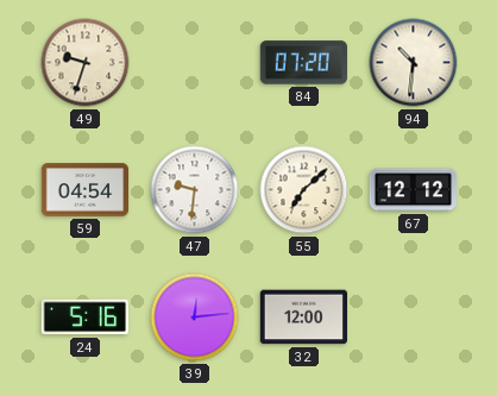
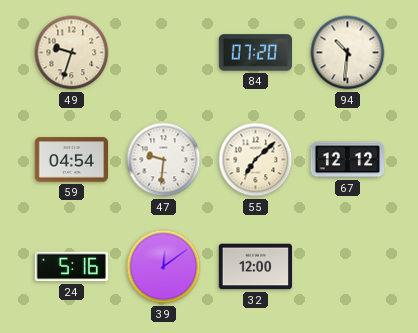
39: 12:14 -> 12:09 (164, 267)
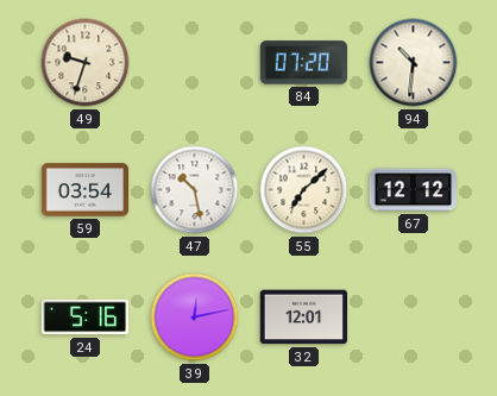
59: 04:54 -> 03:54 (86, 190)
47: 9:31 -> 10:28 (195, 190)
39: 12:09 -> 12:13 (195, 318)
32: 12:00 -> 12:01 (303, 318)
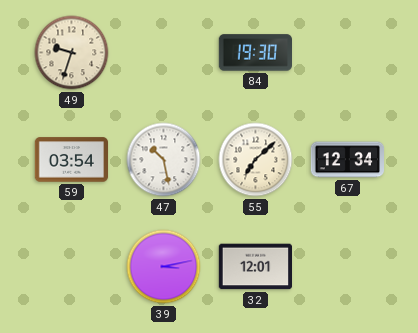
84: 07:20 -> 19:30 (255, 53)
94: 10:31 -> none (414, 63)
67: 12:12 -> 12:34 (348, 160)
24: 5:16 -> none (84, 318)
39: 12:13 -> 3:13 (164, 267)
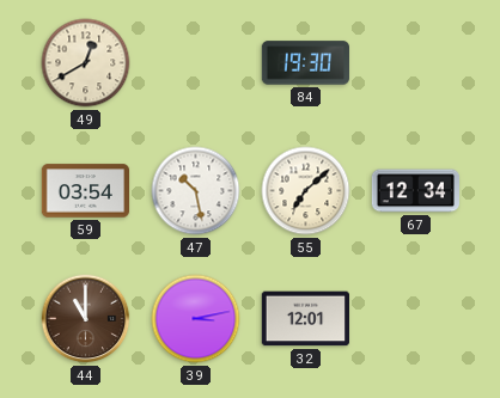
49: 9:33 -> 12:40 (86, 63)
44: none -> 11:00 (86, 319)
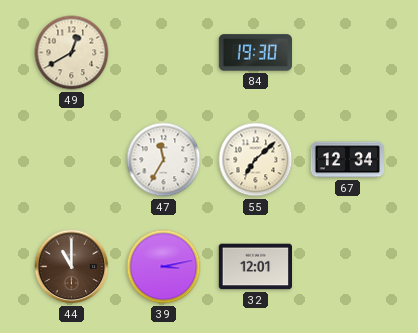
59: 03:54 -> none (86, 191)
47: 10:28 -> 11:35 (164, 160)
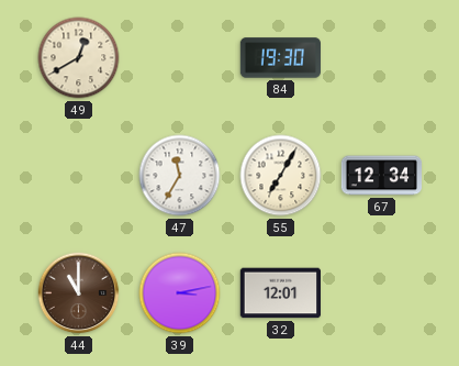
55: 7:08 -> 7:05 (281, 176)
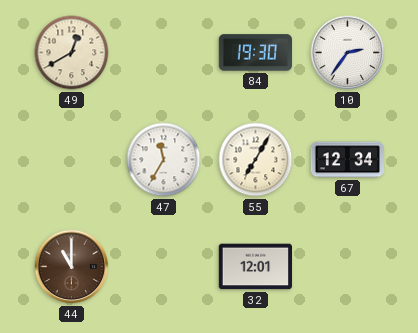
10: none -> 2:36 (348, 53)
39: 3:13 -> none (180, 293)
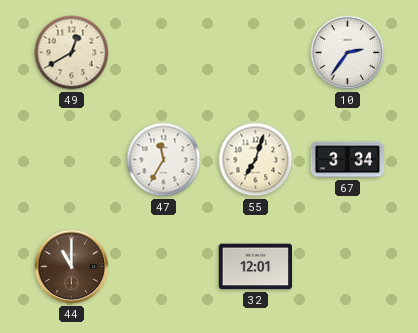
84: 19:30 -> none (255, 53)
55: 7:05 -> 7:03 (256, 160)
67: 12:34 -> 3:34 (348, 160)
